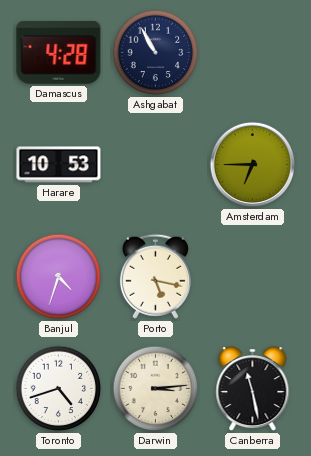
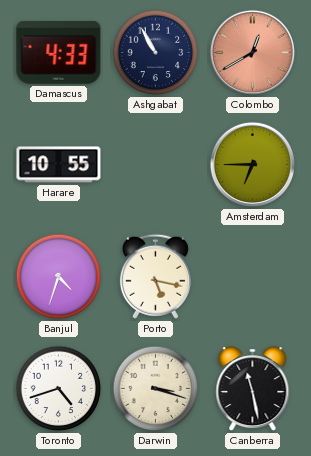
Damascus: 4:28 -> 4:33 (59, 52)
Colombo: none -> 12:40 (252, 52)
Harare: 10:53 -> 10:55 (59, 165)
Darwin: 3:14 -> 3:18 (156, 389)
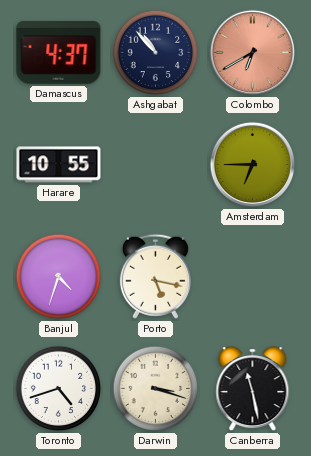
Damascus: 4:33 -> 4:37 (59, 52)
Ashgabat: 10:55 -> 10:53 (156, 53)
Colombo: 12:40 -> 6:40 (252, 52)
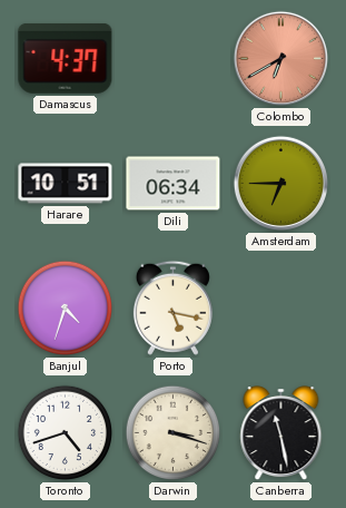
Ashgabat: 10:53 -> none (156, 53)
Harare: 10:55 -> 10:51 (66, 184)
Dili: none -> 06:34 (174, 184)
